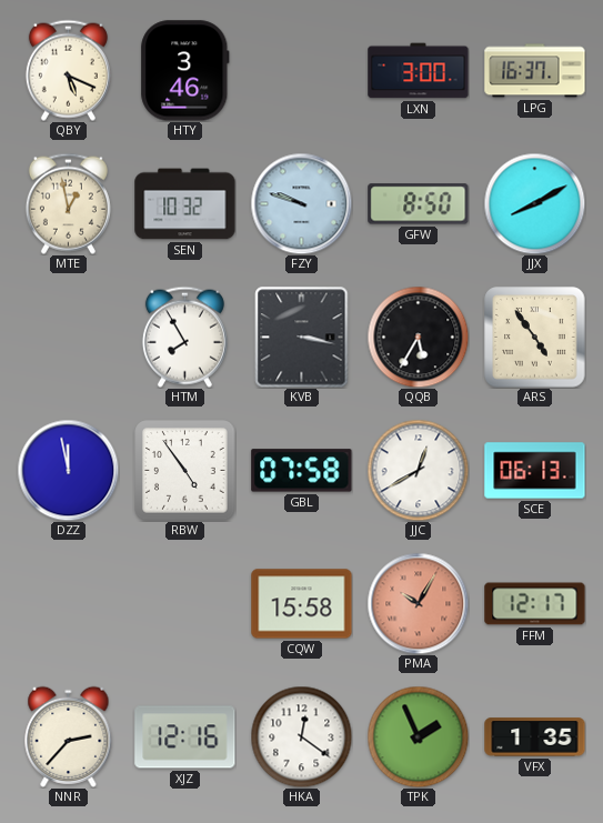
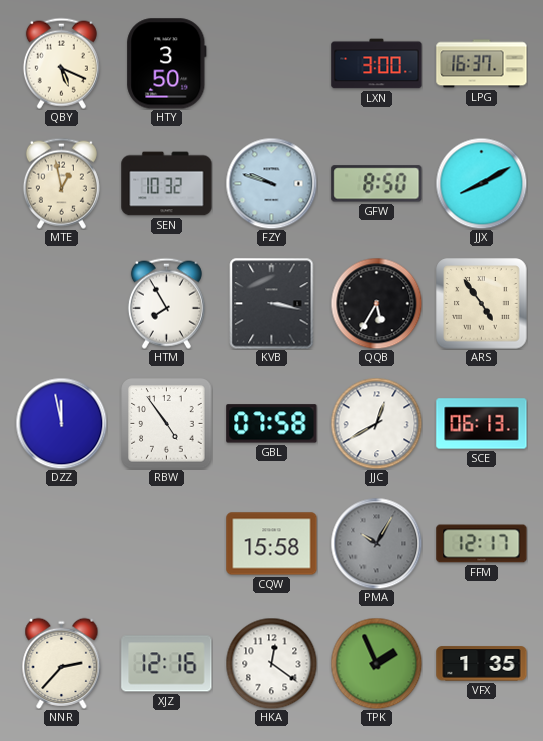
HTY: 3:46 -> 3:50 (167, 64)
PMA dial: salmon -> grey (376, 543)
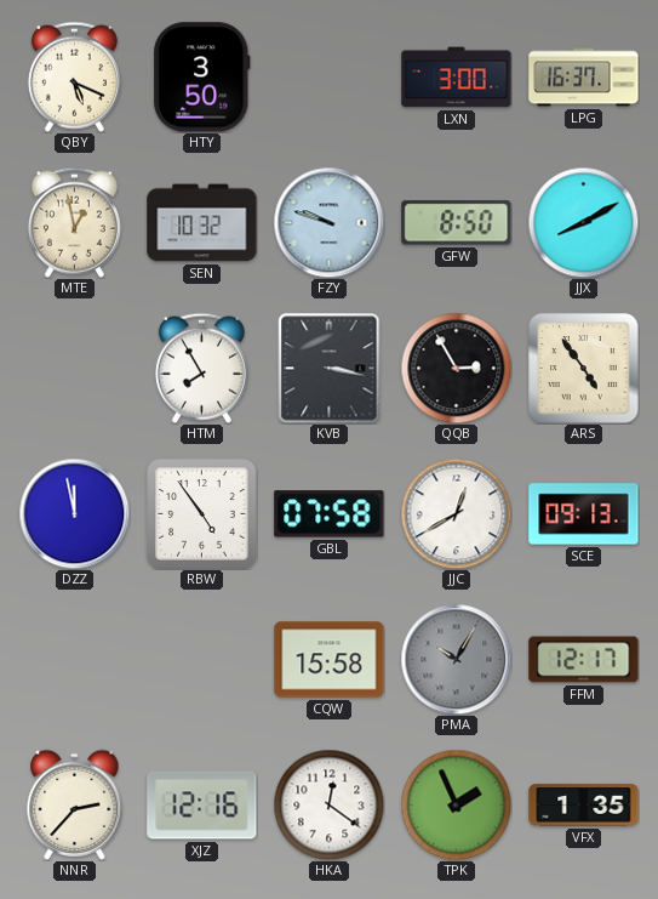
QQB: 5:35 -> 2:55 (456, 368)
SCE: 06:13 -> 09:13 (584, 514)
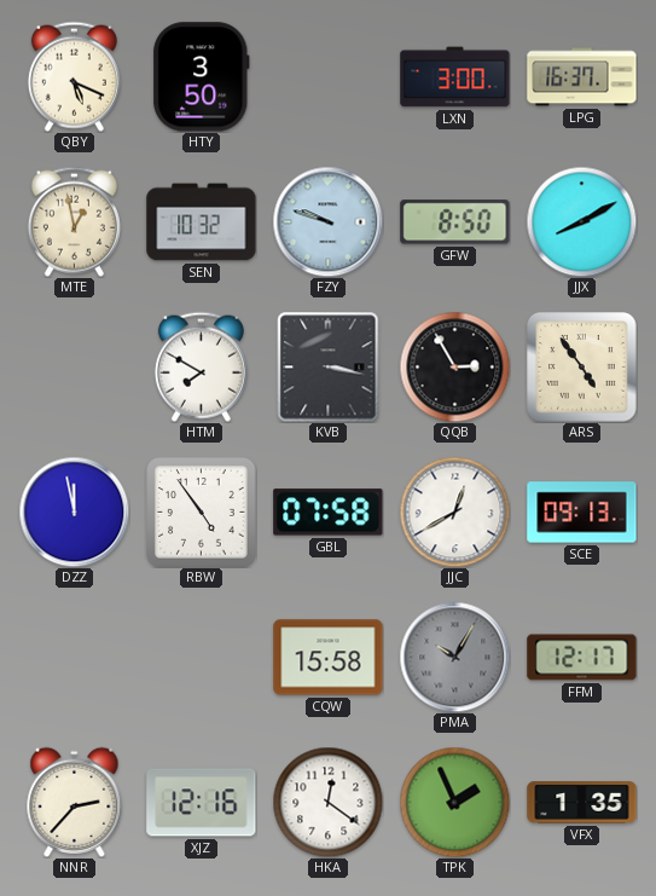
HTM: 7:55 -> 7:50 (201, 366)
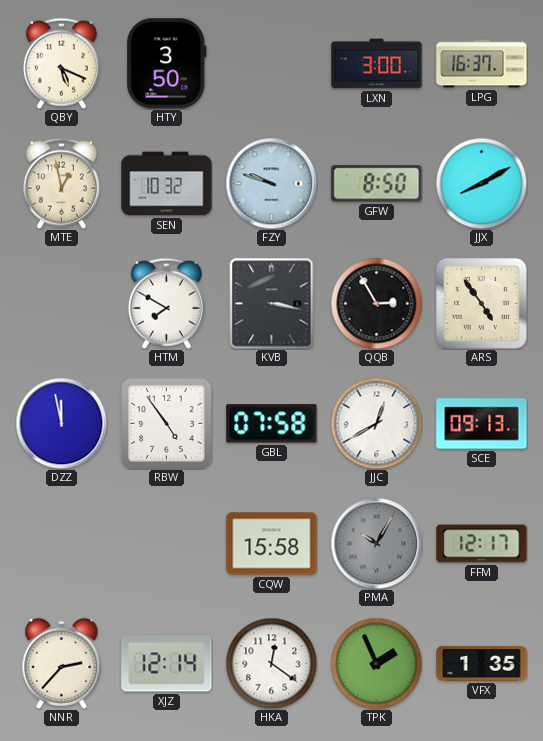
XJZ: 12:16 -> 12:14 (167, 664)
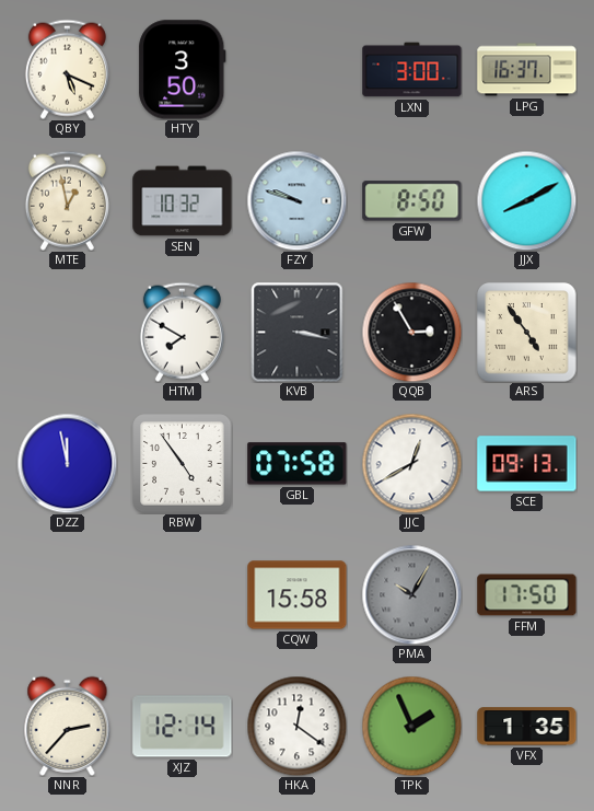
FFM: 12:17 -> 17:50 (527, 595)
